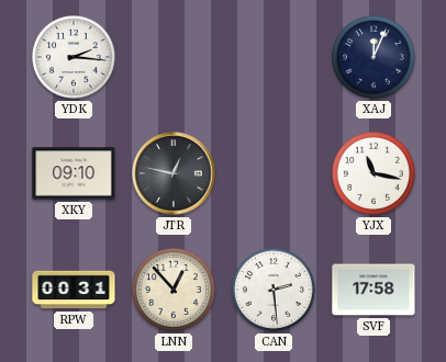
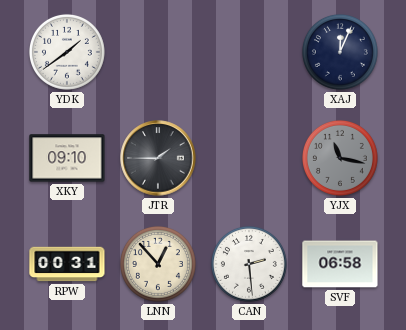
YDK: 2:16 -> 1:39 (67, 52)
JTR: 12:47 -> 1:45 (158, 158)
YJX dial: white -> grey (340, 158)
SVF: 17:58 -> 06:58 (340, 264)
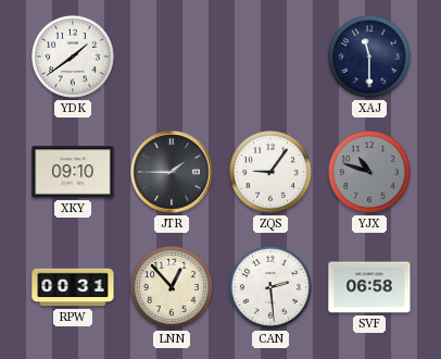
XAJ: 12:04 -> 11:30 (369, 57)
ZQS: none -> 9:06 (270, 172)
YJX: 11:17 -> 10:48 (369, 172)
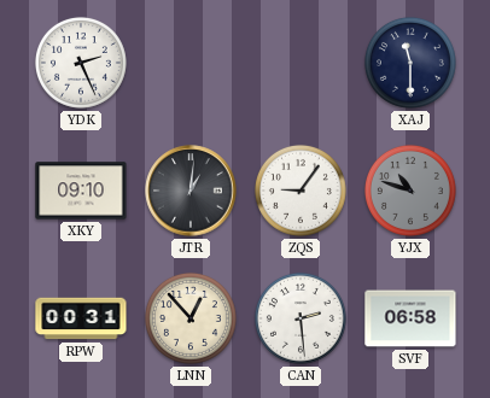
YDK: 1:39 -> 2:26 (81, 63)
JTR: 1:45 -> 1:01 (191, 191)
